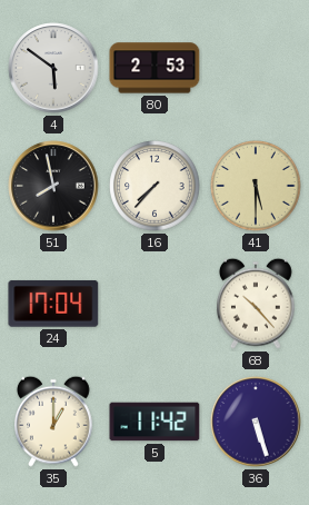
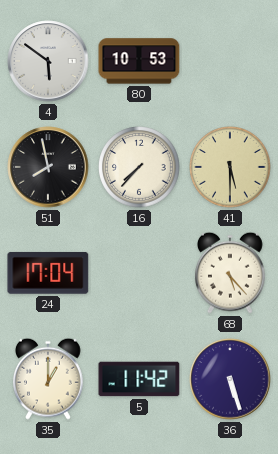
80: 2:53 -> 10:53 (139, 61)
68: 10:23 -> 5:23 (231, 273)
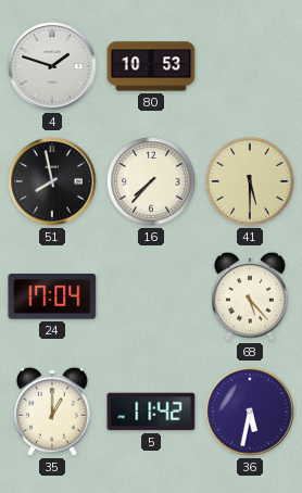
4: 5:51 -> 1:48 (52, 66)
36: 5:27 -> 5:32 (250, 412)
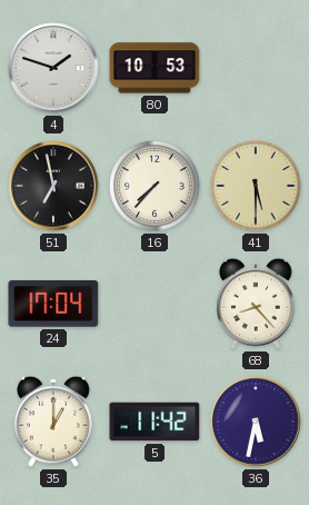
51: 7:58 -> 6:58 (53, 186)
68: 5:23 -> 8:23 (257, 304)
